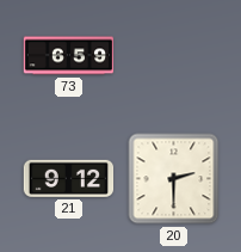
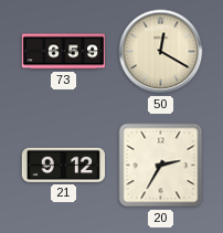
50: none -> 12:20 (161, 52)
20: 2:30 -> 2:35 (161, 166)
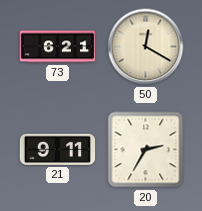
73: 6:59 -> 6:21 (58, 47)
21: 9:12 -> 9:11 (58, 149)
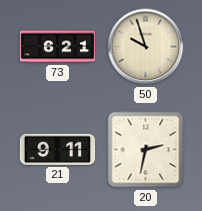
50: 12:20 -> 9:57 (146, 47)
20: 2:35 -> 2:32 (146, 150)
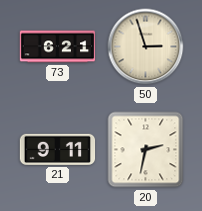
50: 9:57 -> 2:57 (146, 47)
